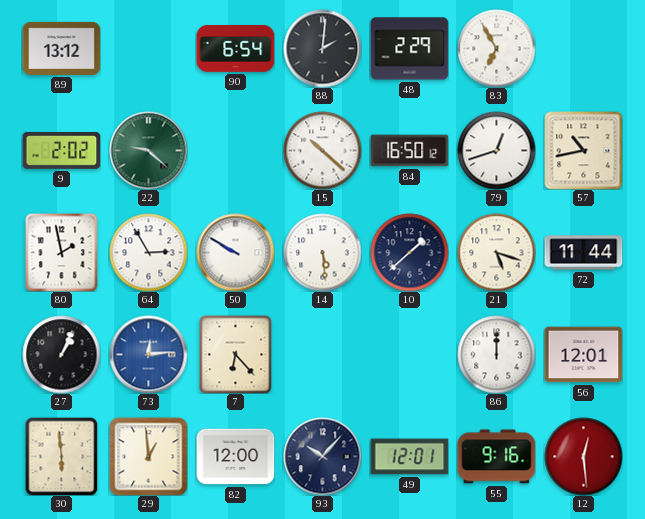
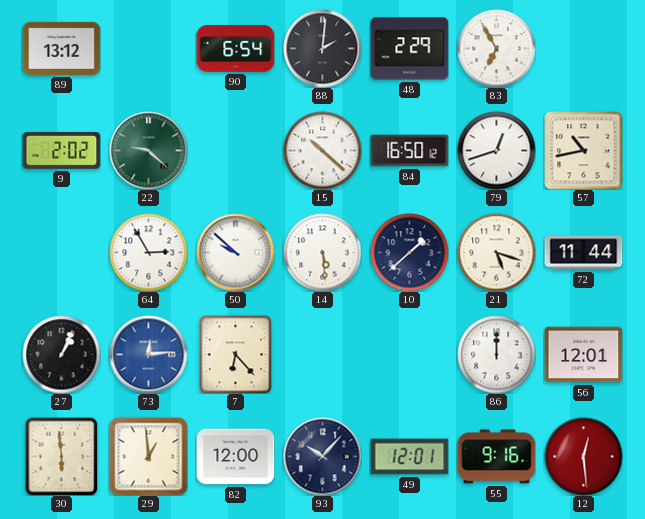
80: 1:58 -> none (62, 252)
50: 9:50 -> 9:52 (235, 252)
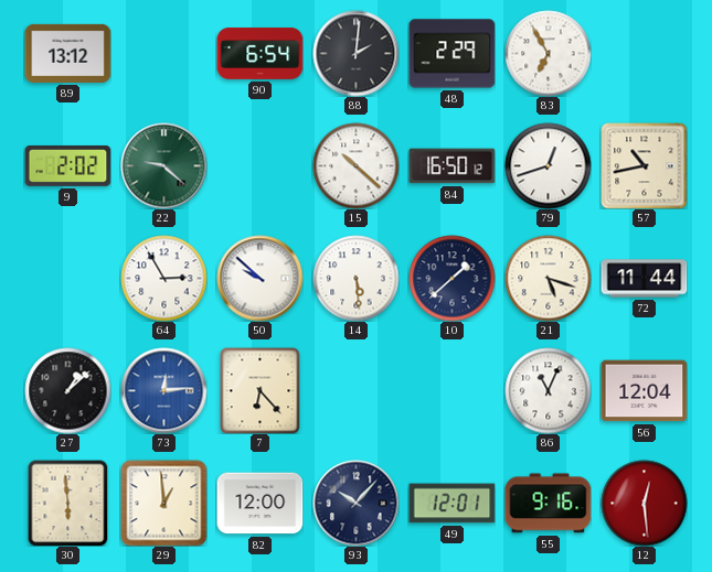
27: 1:04 -> 1:08 (67, 390)
86: 12:00 -> 11:04 (548, 390)
56: 12:01 -> 12:04 (644, 391)
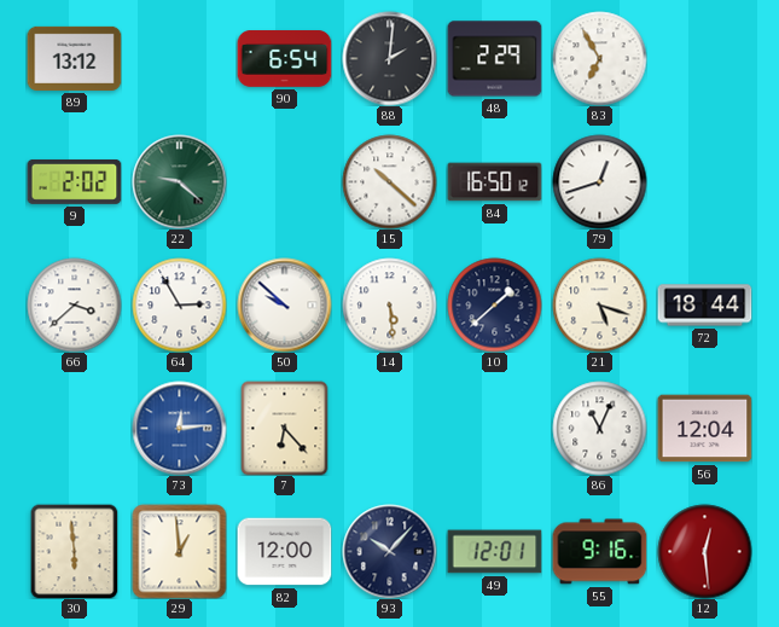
57: 10:43 -> none (644, 165)
66: none -> 3:38 (74, 304)
72: 11:44 -> 18:44 (704, 306)
27: 1:08 -> none (67, 390)
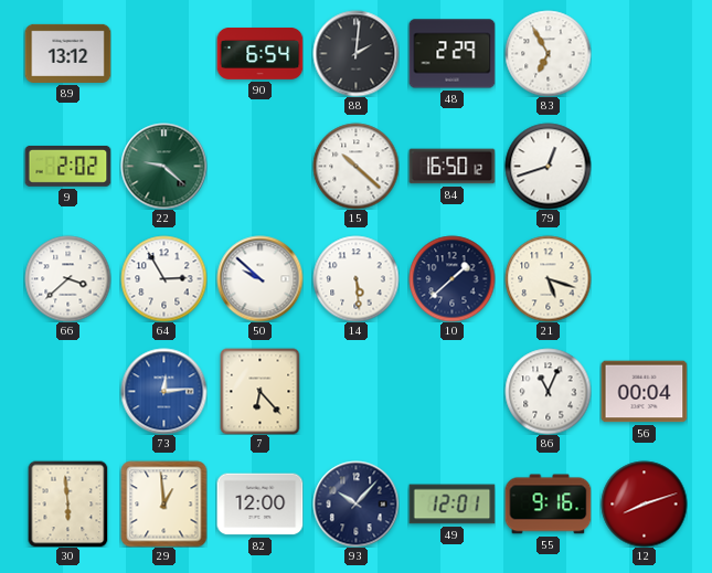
72: 18:44 -> none (704, 306)
56: 12:04 -> 00:04 (644, 392)
12: 12:29 -> 8:12 (644, 503)
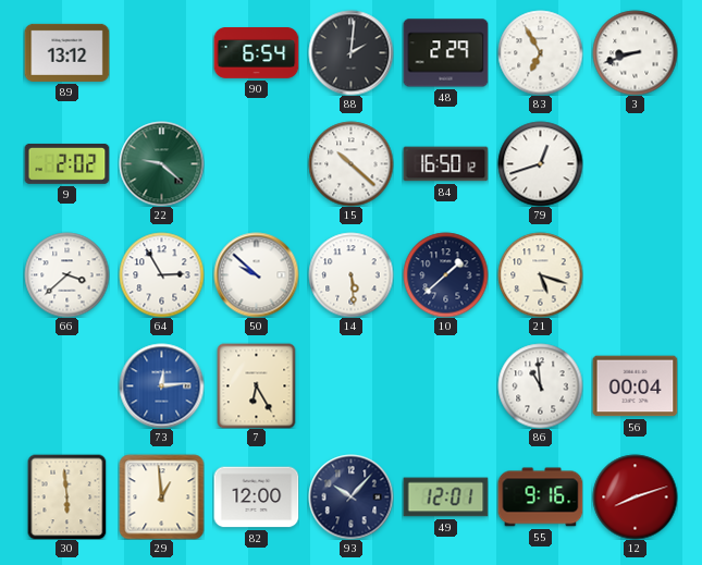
3: none -> 8:42 (635, 52)
7: 6:23 -> 6:25 (257, 385)
86: 11:04 -> 10:59 (540, 385)
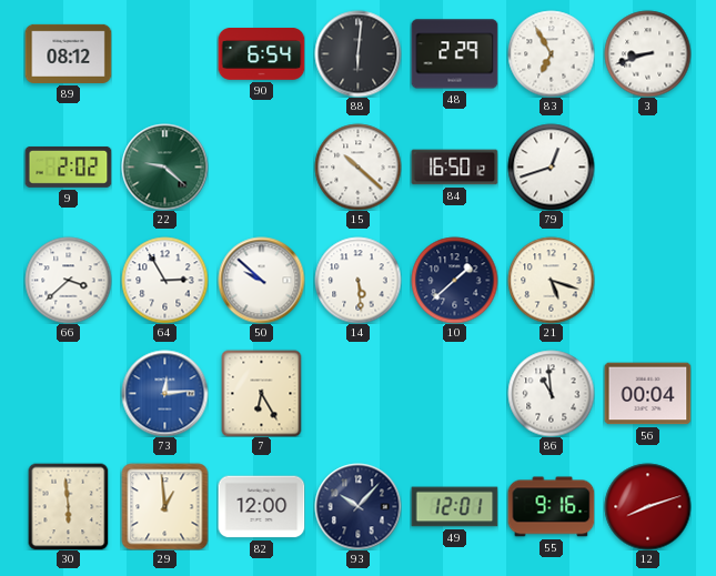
89: 13:12 -> 08:12 (68, 53)
88: 2:01 -> 6:01 (357, 53)
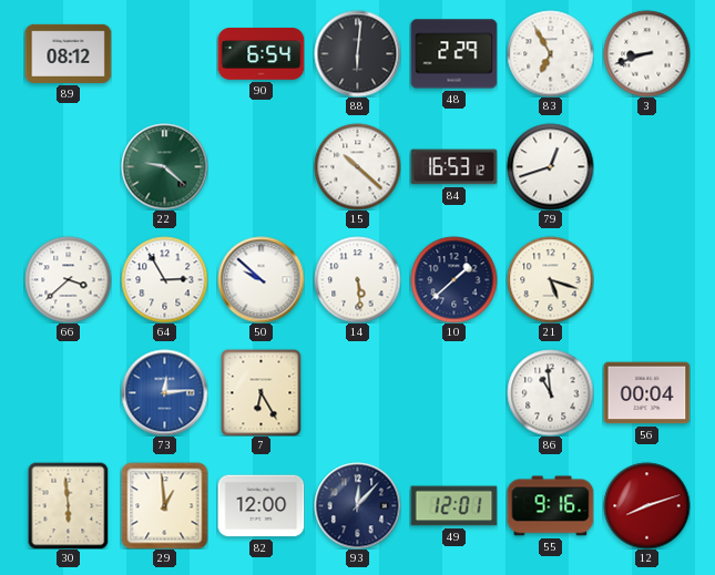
9: 2:02 -> none (68, 166)
84: 16:50 -> 16:53 (453, 167)
93: 10:07 -> 12:07 (357, 505)
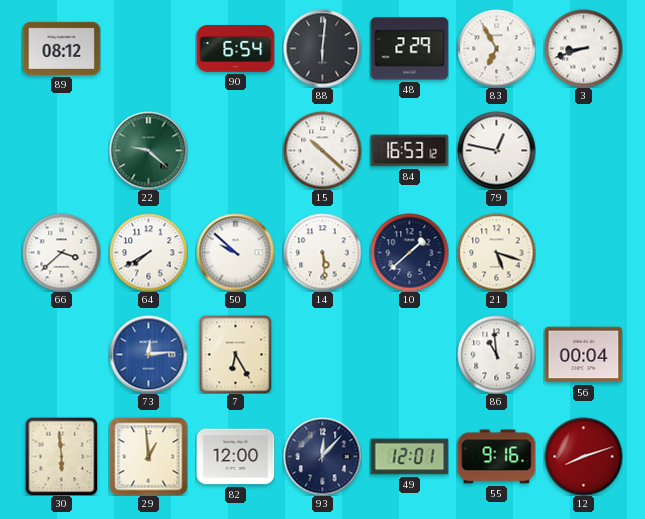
79: 12:42 -> 12:47 (496, 150)
64: 2:55 -> 7:40 (148, 252)
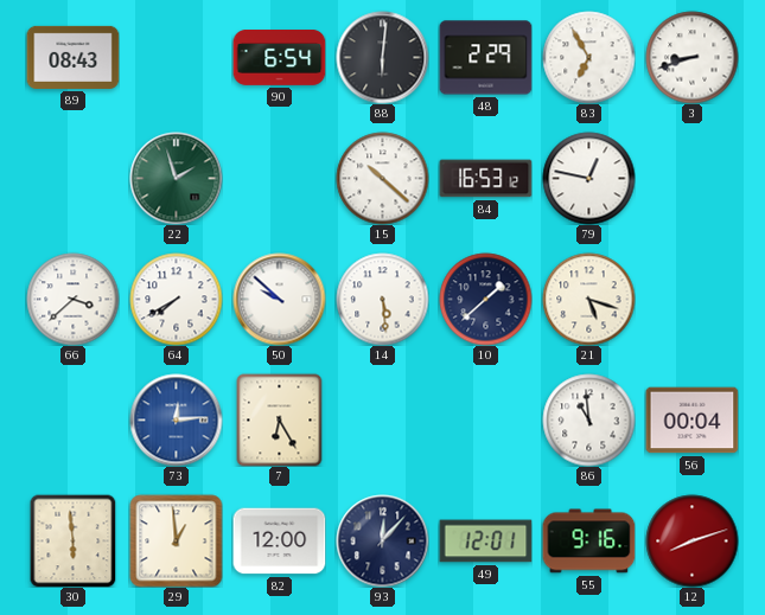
89: 08:12 -> 08:43 (72, 57)
22: 9:22 -> 1:57 (176, 178)
